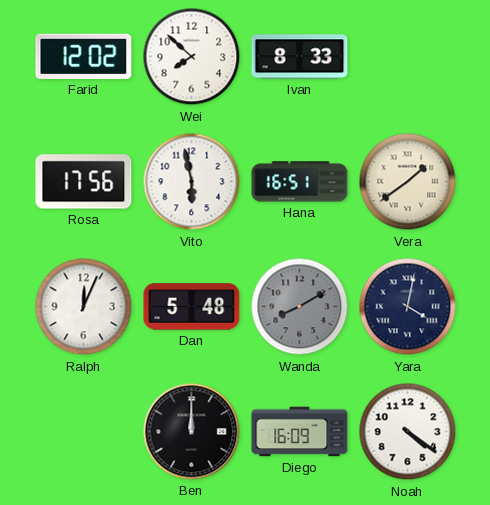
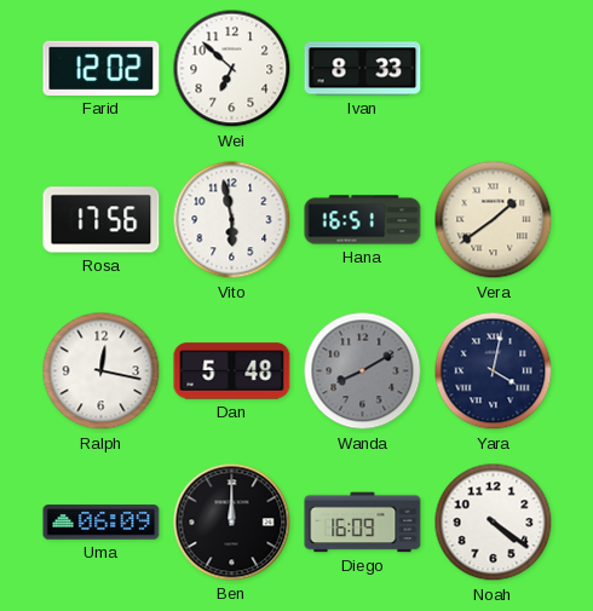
Wei: 7:52 -> 6:52 (232, 69)
Ralph: 12:04 -> 12:17 (102, 371)
Uma: none -> 06:09 (102, 523)
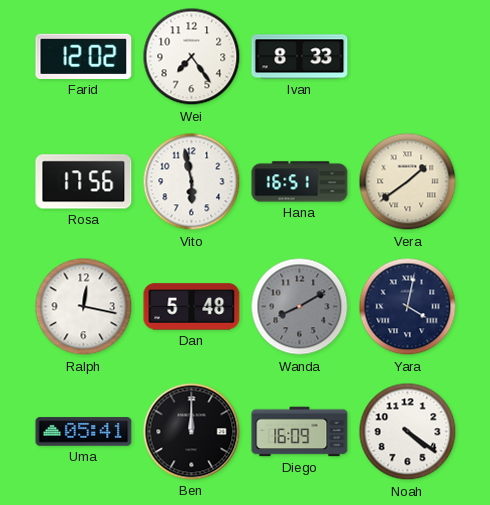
Wei: 6:52 -> 7:24 (192, 57)
Uma: 06:09 -> 05:41 (84, 432)
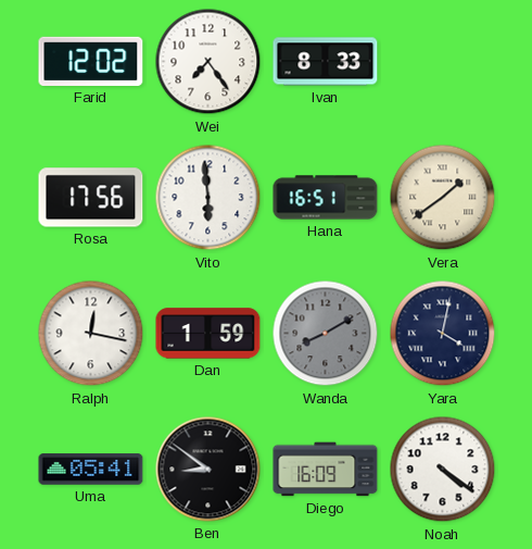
Vito: 5:58 -> 5:59 (208, 198)
Dan: 5:48 -> 1:59 (208, 334)
Ben: 12:00 -> 8:51 (208, 470)
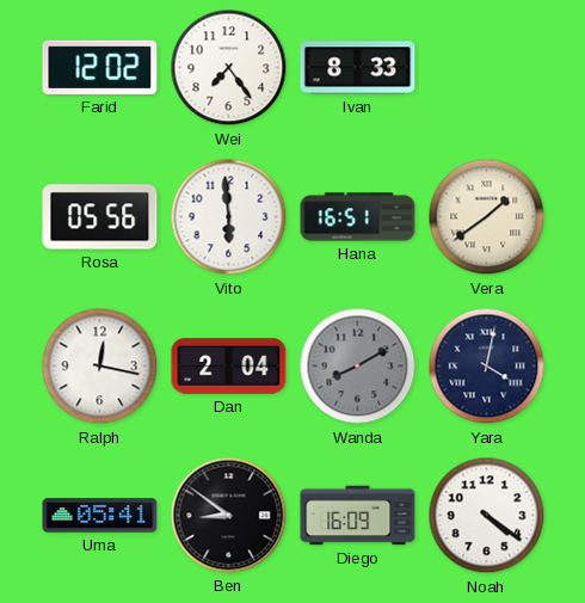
Rosa: 17:56 -> 05:56 (100, 217)
Dan: 1:59 -> 2:04 (229, 367)
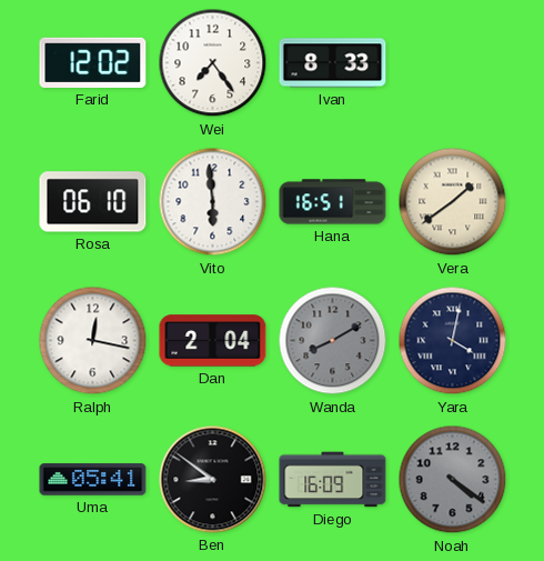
Rosa: 05:56 -> 06:10 (93, 202)
Noah dial: white -> grey (453, 480)
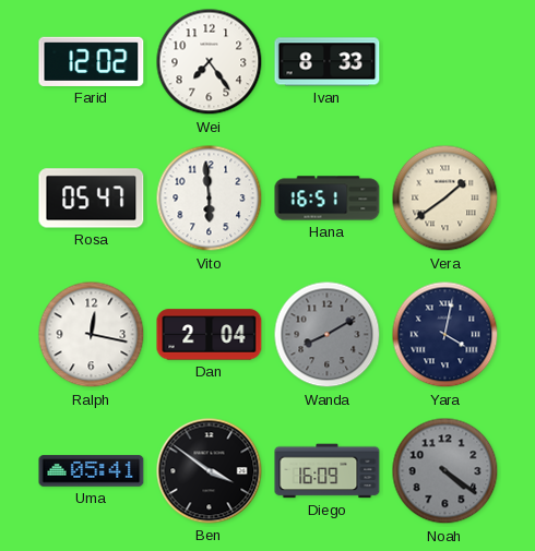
Rosa: 06:10 -> 05:47 (92, 199)
Ben: 8:51 -> 3:51 (210, 471)
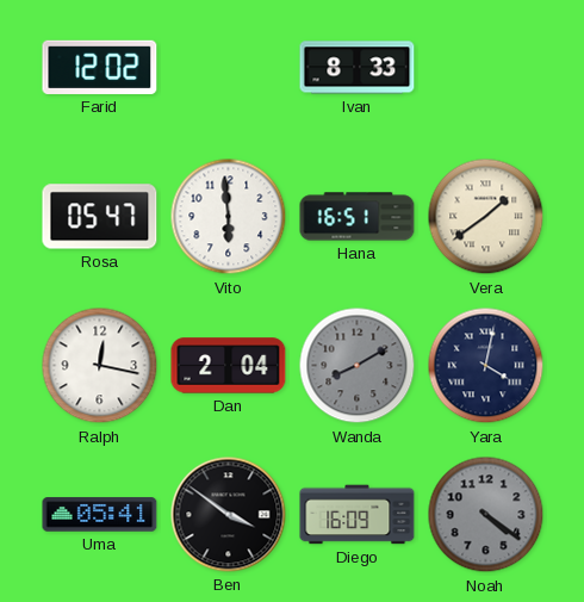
Wei: 7:24 -> none (210, 62)
